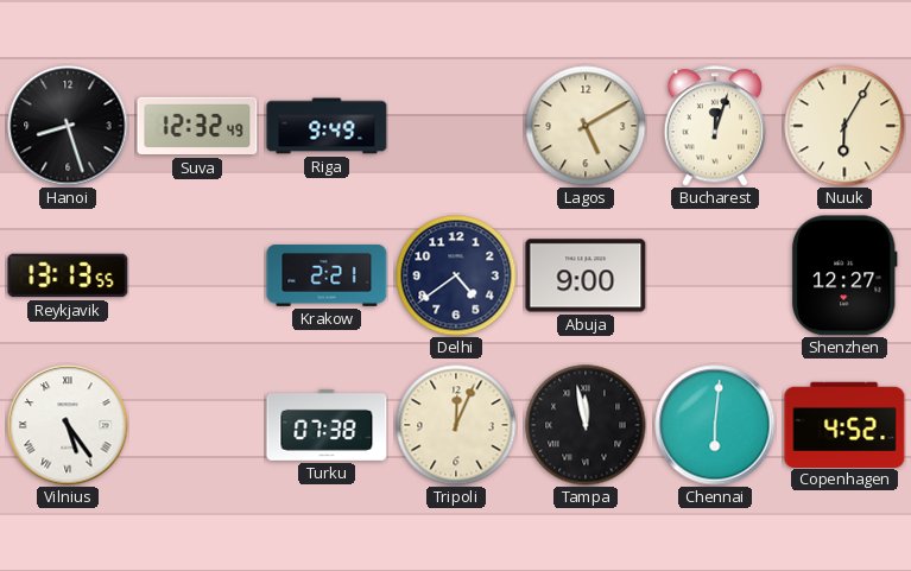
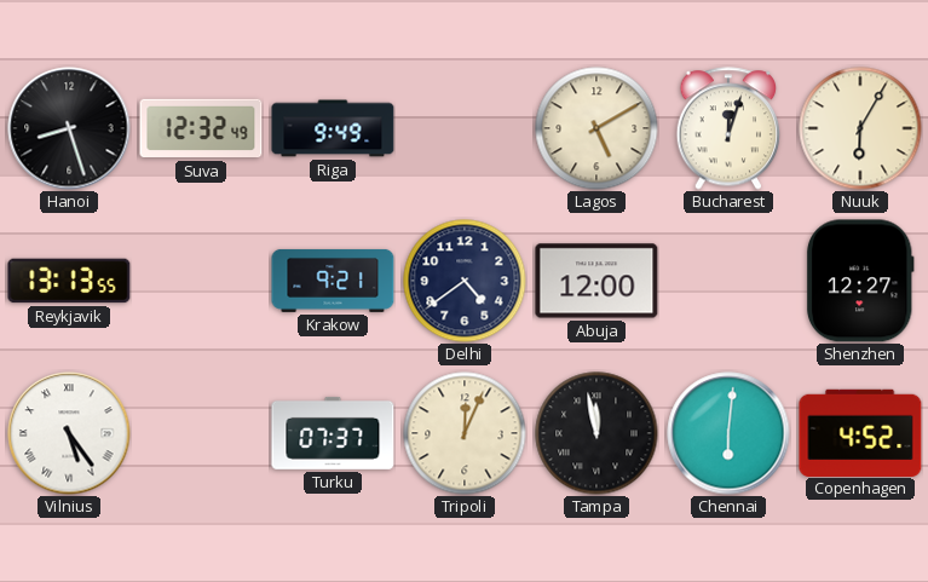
Krakow: 2:21 -> 9:21 (333, 281)
Abuja: 9:00 -> 12:00 (596, 281)
Turku: 07:38 -> 07:37 (333, 433)
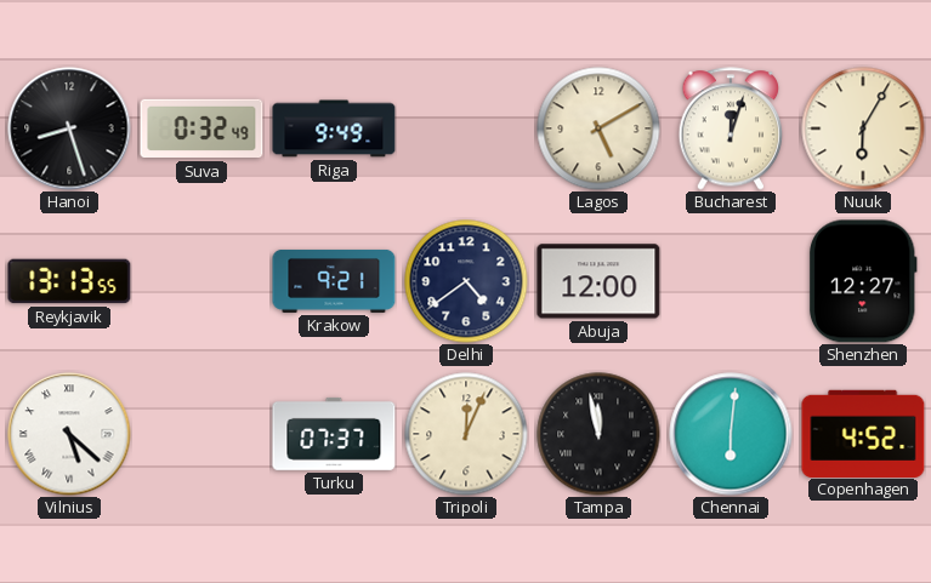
Suva: 12:32 -> 0:32 (201, 128)
Vilnius: 5:24 -> 5:22 (69, 434)
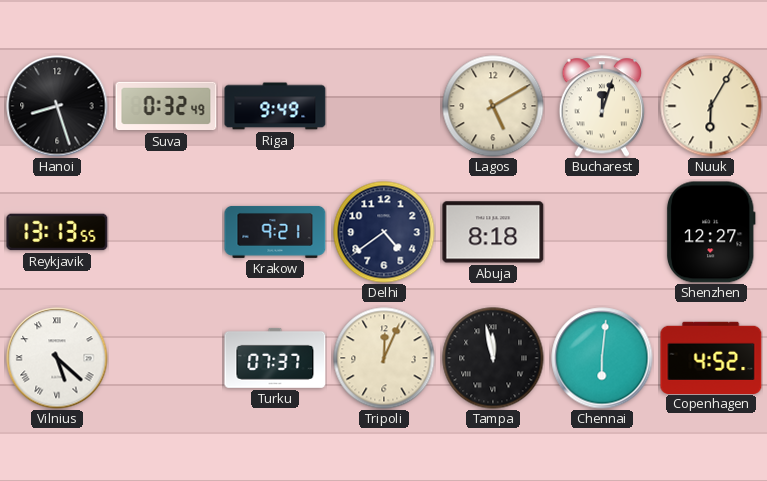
Abuja: 12:00 -> 8:18 (493, 232)
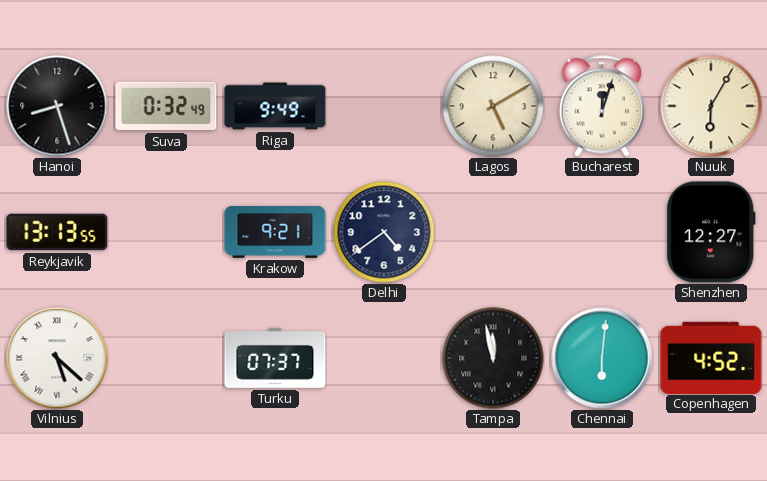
Abuja: 8:18 -> none (493, 232)
Tripoli: 12:04 -> none (384, 358)
